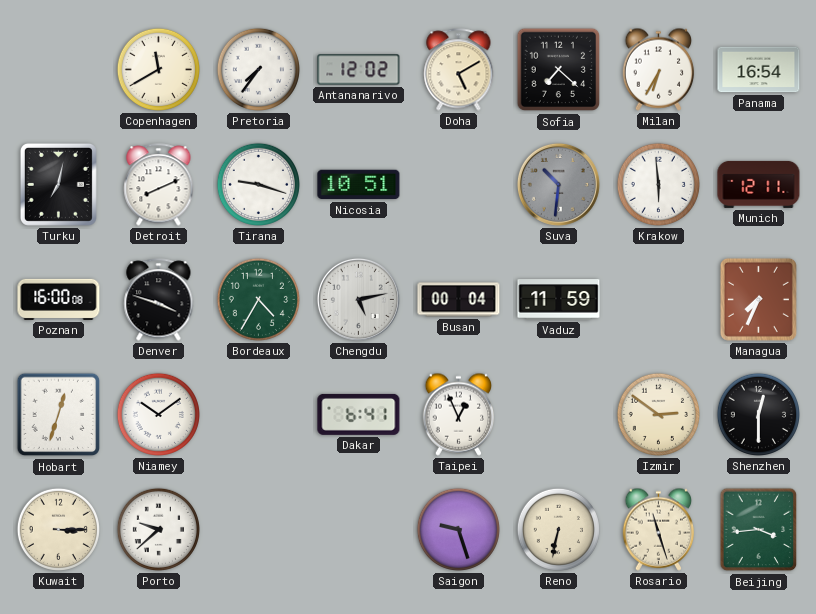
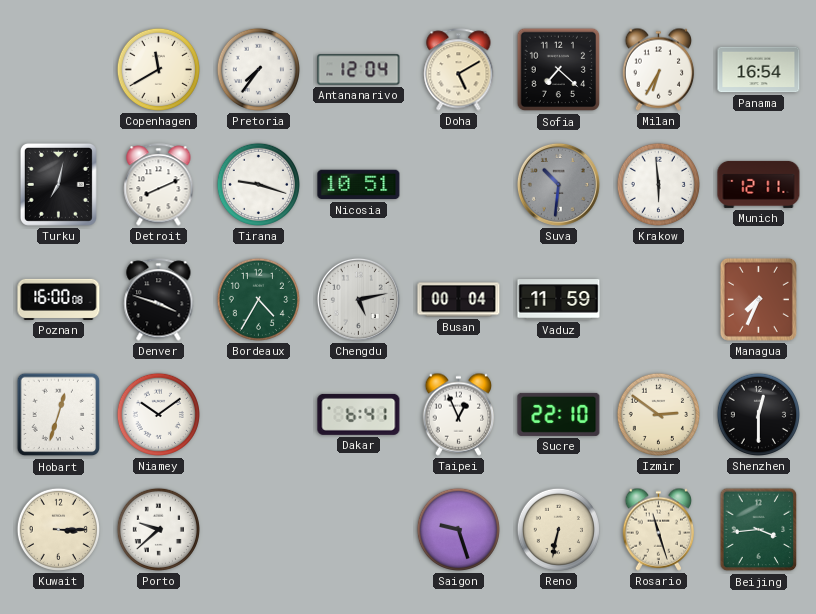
Antananarivo: 12:02 -> 12:04 (359, 70)
Sucre: none -> 22:10 (559, 414)
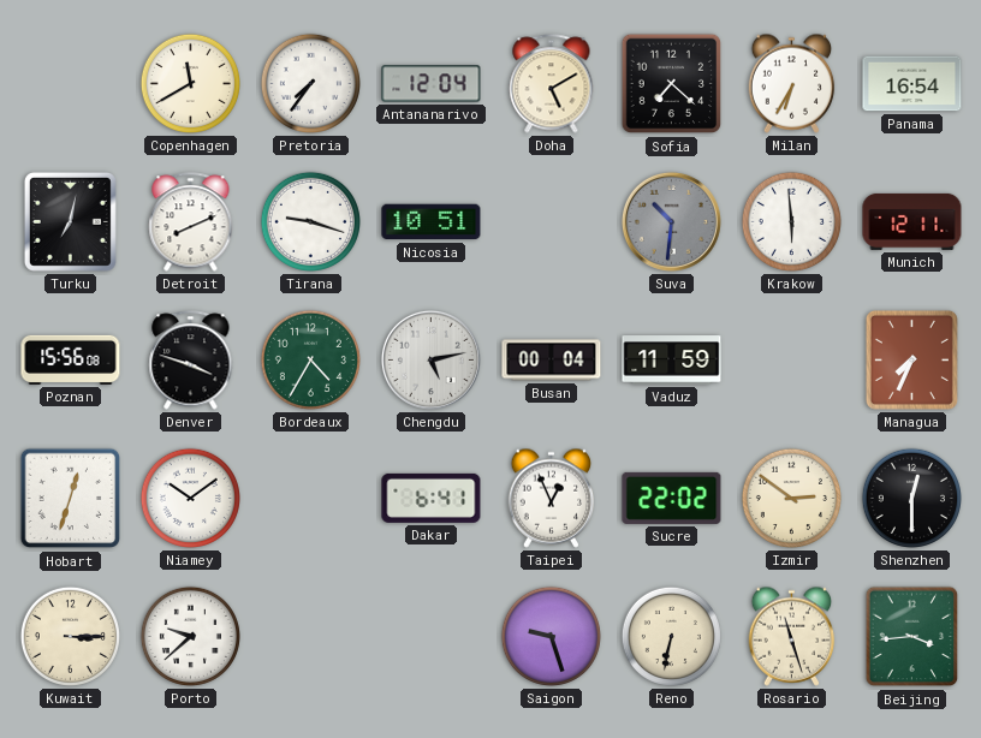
Poznan: 16:00 -> 15:56 (71, 359)
Sucre: 22:10 -> 22:02 (672, 498)
